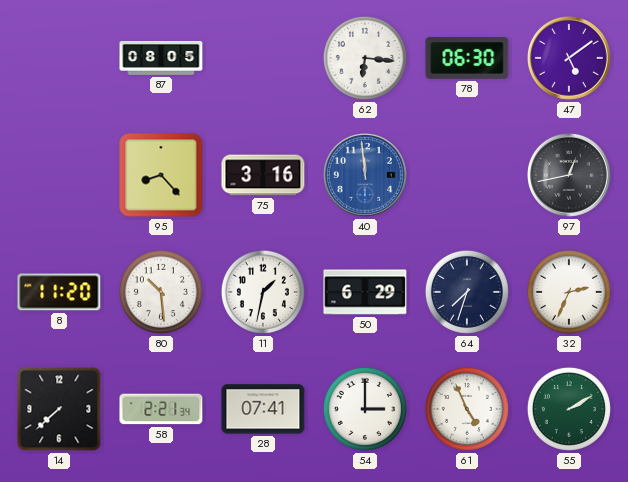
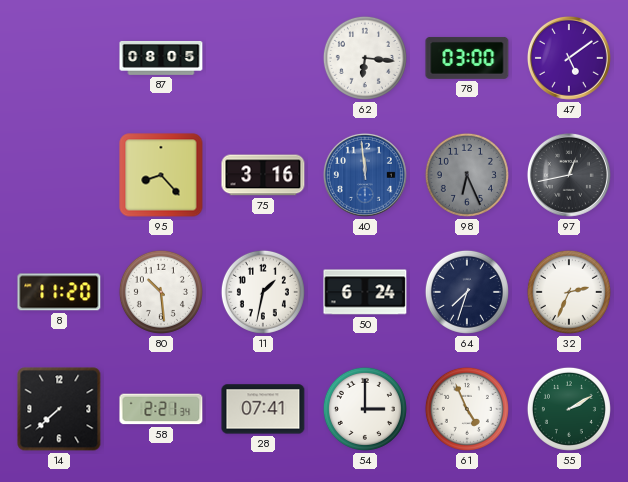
78: 06:30 -> 03:00 (467, 58)
98: none -> 6:26 (467, 175)
50: 6:29 -> 6:24 (365, 292)
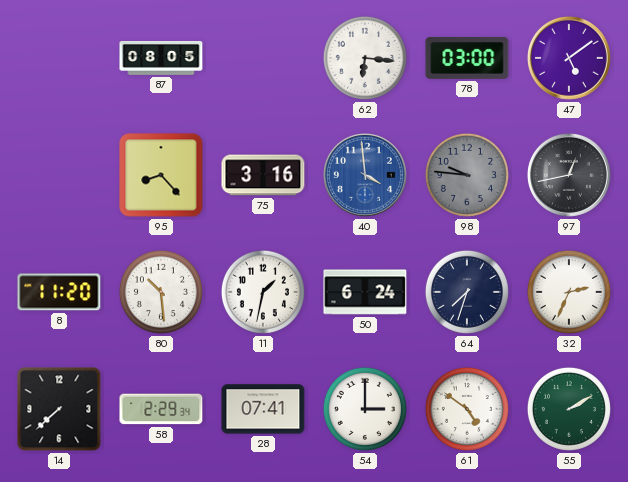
40: 11:59 -> 3:59 (365, 175)
98: 6:26 -> 9:46 (467, 175)
58: 2:21 -> 2:29 (161, 409)
61: 4:56 -> 4:51 (467, 409)
